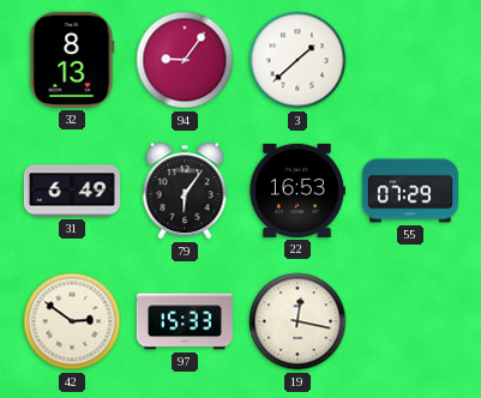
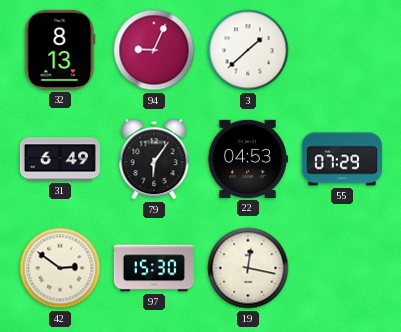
94: 9:06 -> 9:04 (154, 50)
22: 16:53 -> 04:53 (247, 159)
97: 15:33 -> 15:30 (154, 268)
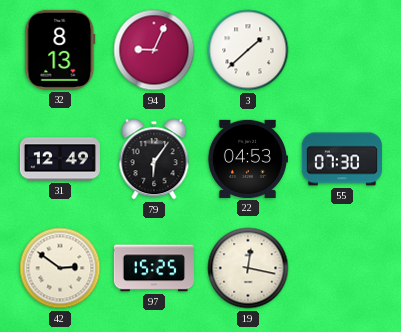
31: 6:49 -> 12:49 (60, 159)
55: 07:29 -> 07:30 (342, 159)
97: 15:30 -> 15:25 (154, 268)
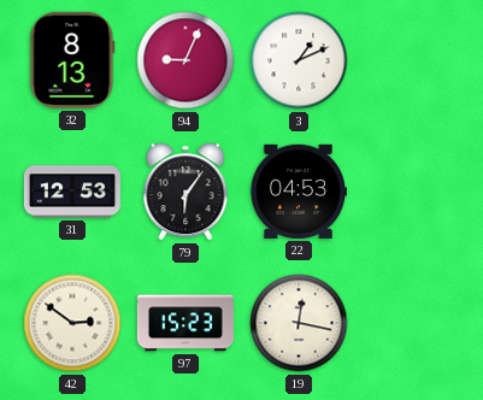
3: 1:38 -> 1:11 (299, 60)
31: 12:49 -> 12:53 (72, 192)
55: 07:30 -> none (342, 159)
97: 15:25 -> 15:23 (185, 323)
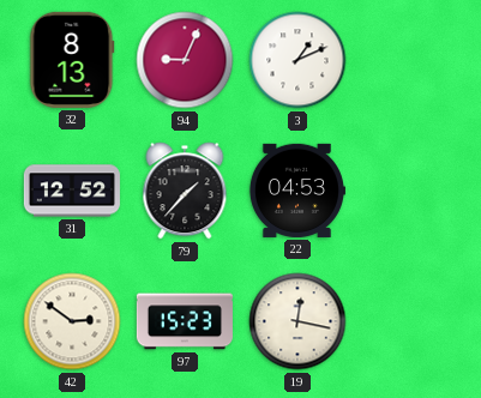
31: 12:53 -> 12:52 (72, 191)
79: 6:06 -> 1:37 (185, 191)
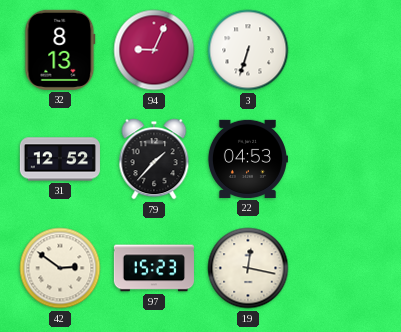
3: 1:11 -> 6:33 (248, 50)
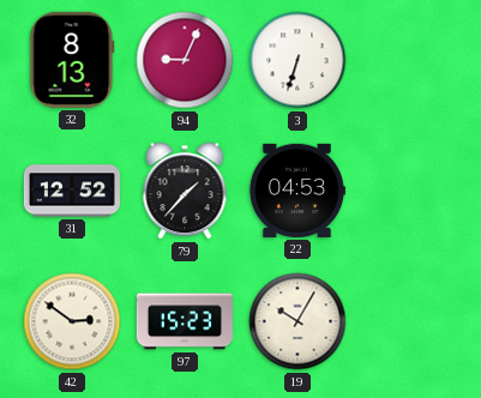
19: 12:17 -> 10:05 (297, 321)
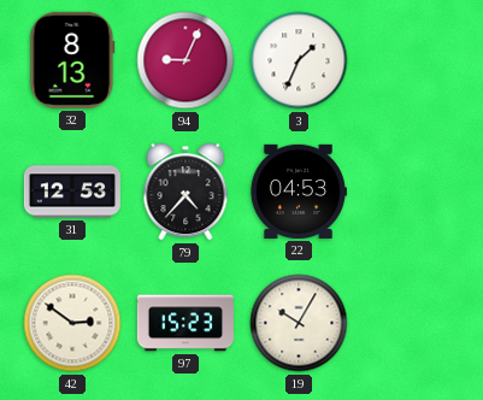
3: 6:33 -> 1:34 (299, 60)
31: 12:52 -> 12:53 (72, 192)
79: 1:37 -> 4:37 (185, 192)
